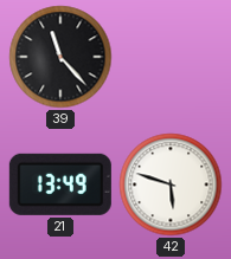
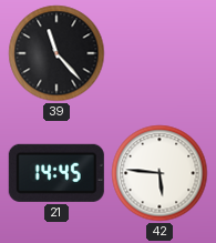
21: 13:49 -> 14:45 (56, 173)
42: 5:48 -> 5:46 (160, 173)
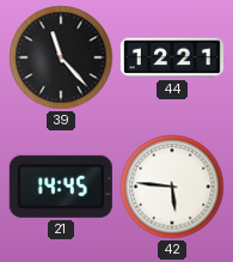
44: none -> 12:21 (172, 57)
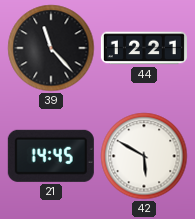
42: 5:46 -> 5:50 (144, 156)
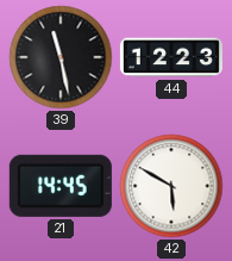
39: 11:23 -> 11:28 (61, 57)
44: 12:21 -> 12:23 (171, 57)
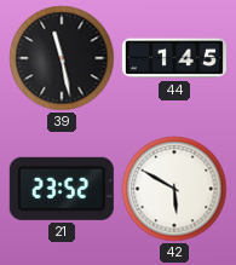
44: 12:23 -> 1:45 (174, 58)
21: 14:45 -> 23:52 (62, 189)
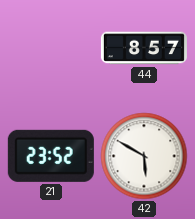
39: 11:28 -> none (62, 58)
44: 1:45 -> 8:57 (144, 48)
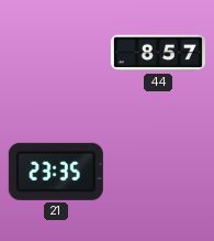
21: 23:52 -> 23:35 (56, 172)
42: 5:50 -> none (144, 156)
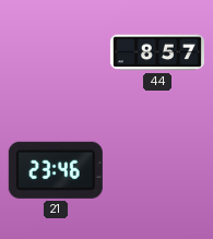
21: 23:35 -> 23:46 (56, 170)
